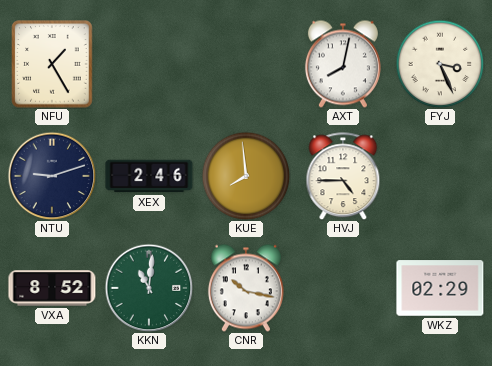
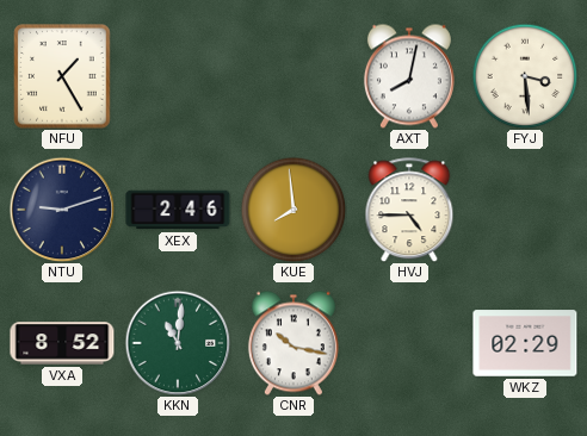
FYJ: 3:26 -> 3:29 (525, 76)
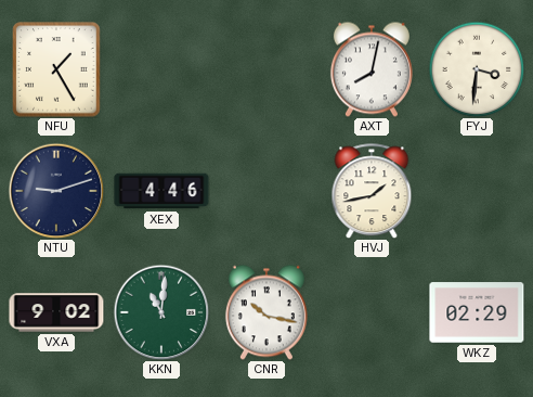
FYJ: 3:29 -> 3:31 (477, 69)
XEX: 2:46 -> 4:46 (161, 191)
KUE: 7:59 -> none (293, 210)
HVJ: 4:45 -> 1:43 (372, 191)
VXA: 8:52 -> 9:02 (56, 312)
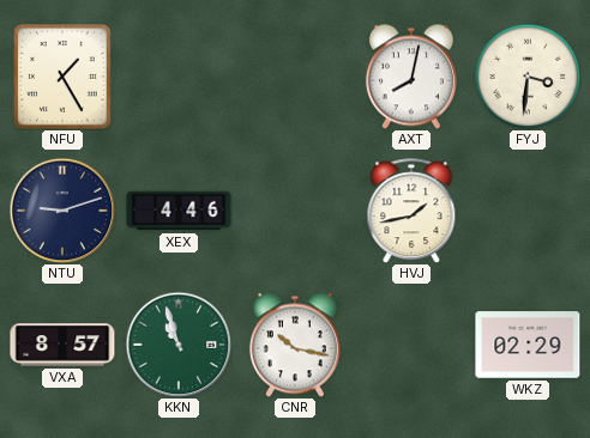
VXA: 9:02 -> 8:57 (62, 345)
KKN: 11:01 -> 10:57 (179, 345)
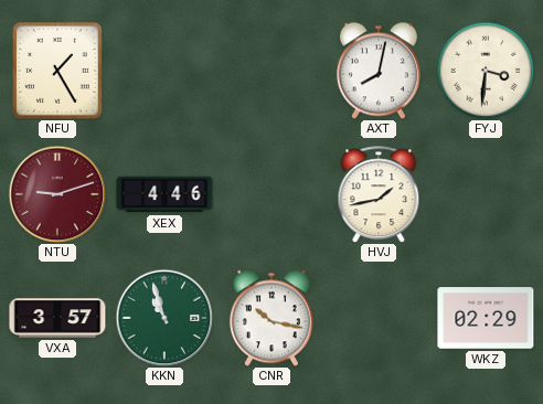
NTU dial: navy -> burgundy (57, 194)
VXA: 8:57 -> 3:57 (57, 318)
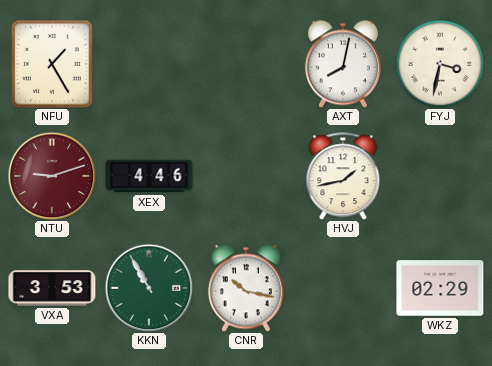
FYJ: 3:31 -> 3:32 (440, 64)
VXA: 3:57 -> 3:53 (52, 288)
KKN: 10:57 -> 10:55 (149, 288)
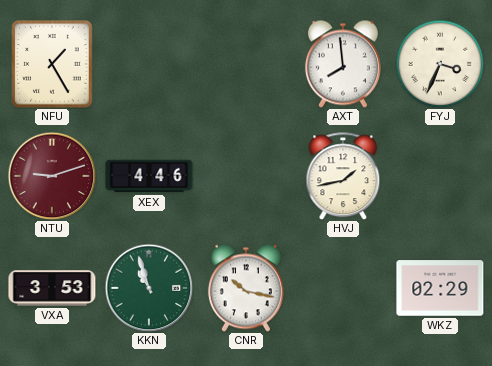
AXT: 8:02 -> 7:59 (343, 64)
FYJ: 3:32 -> 3:34 (440, 64)
KKN: 10:55 -> 10:57 (149, 288)
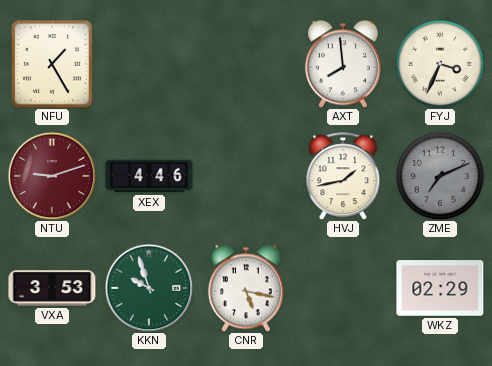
ZME: none -> 7:11 (440, 176)
KKN: 10:57 -> 9:57 (149, 288)
CNR: 10:17 -> 5:17 (246, 288)
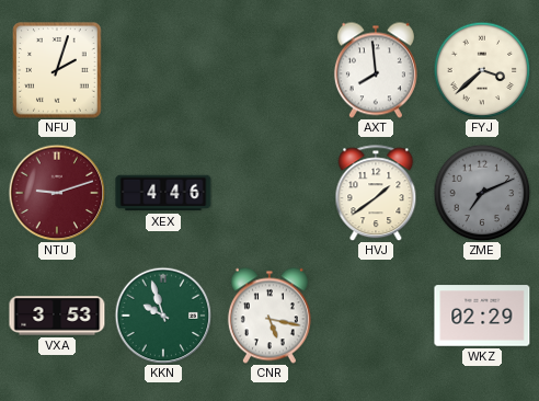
NFU: 1:25 -> 2:03 (57, 70)
FYJ: 3:34 -> 3:38 (482, 70)
HVJ: 1:43 -> 1:39 (376, 193)
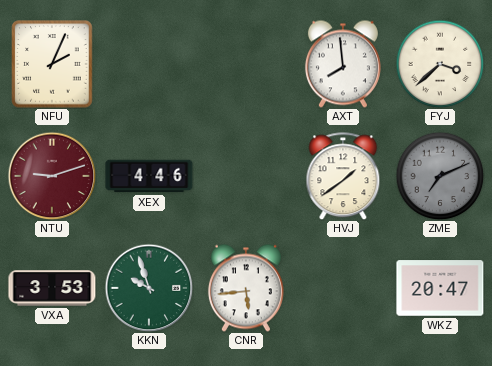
NFU: 2:03 -> 2:04 (52, 64)
CNR: 5:17 -> 5:44 (246, 288)
WKZ: 02:29 -> 20:47 (440, 288)
